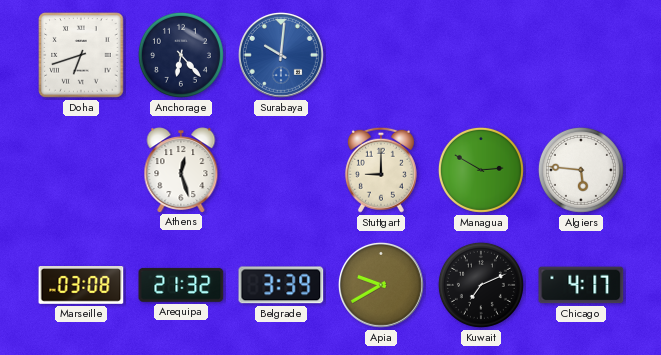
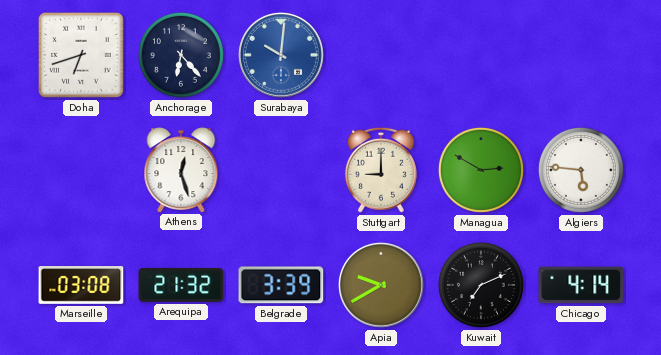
Chicago: 4:17 -> 4:14 (581, 285)
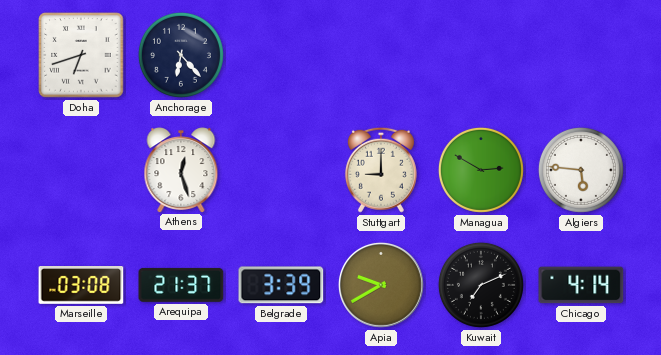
Surabaya: 10:01 -> none (281, 55)
Arequipa: 21:32 -> 21:37 (181, 285)
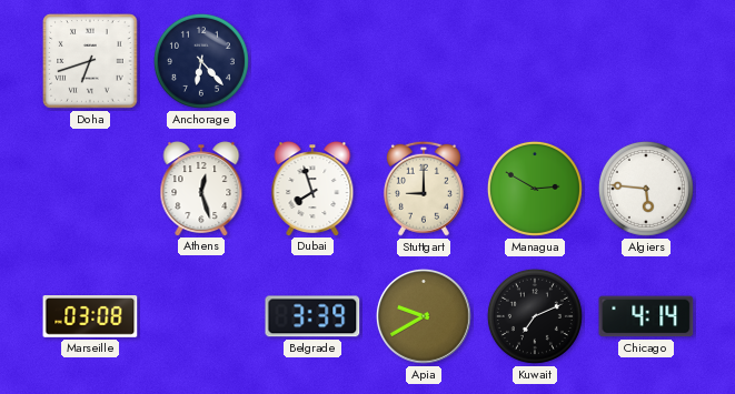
Dubai: none -> 7:57 (312, 189)
Arequipa: 21:37 -> none (181, 285)
